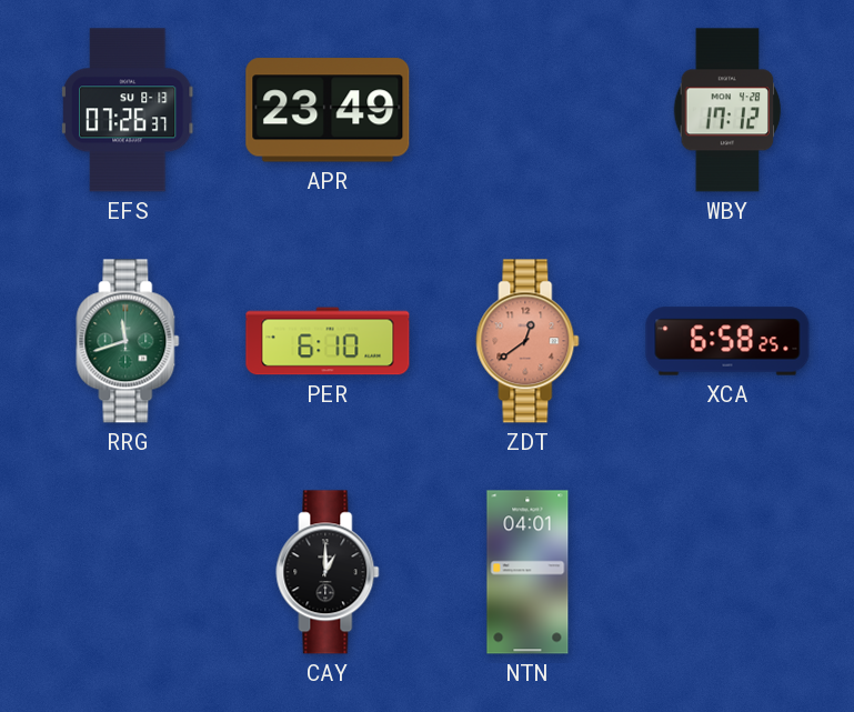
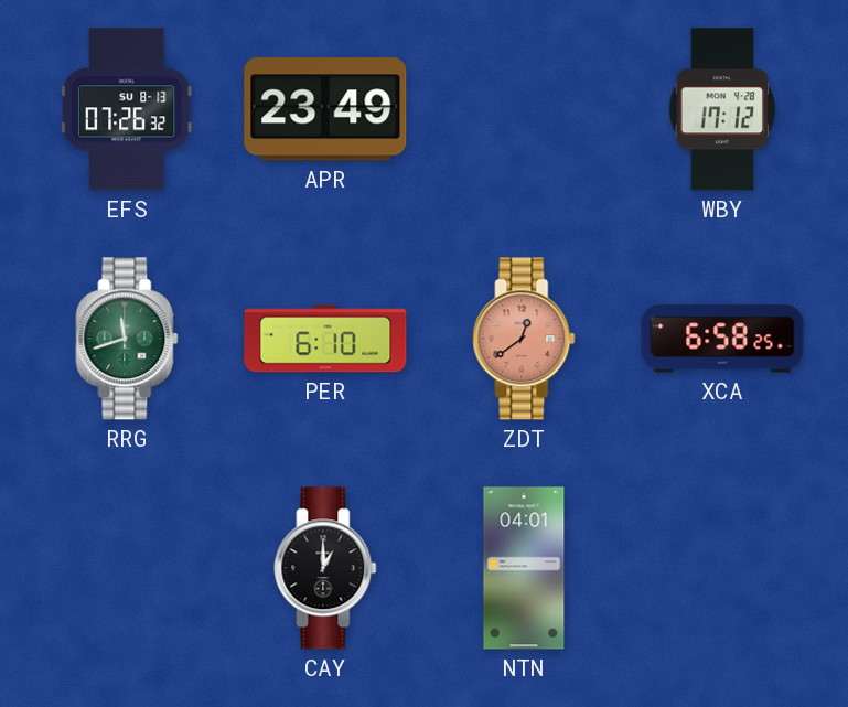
EFS: 07:26:37 -> 07:26:32 (128, 109)
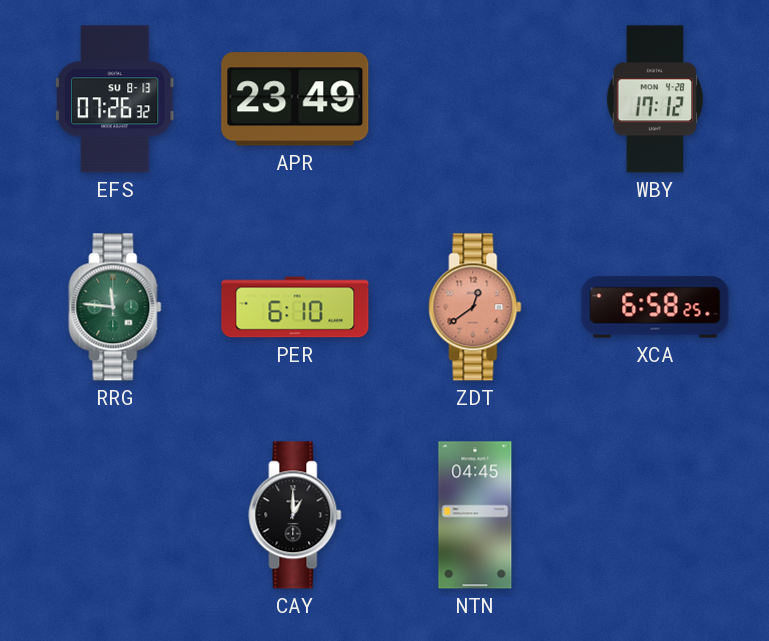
RRG: 11:42 -> 11:46 (115, 307)
NTN: 04:01 -> 04:45 (475, 515)
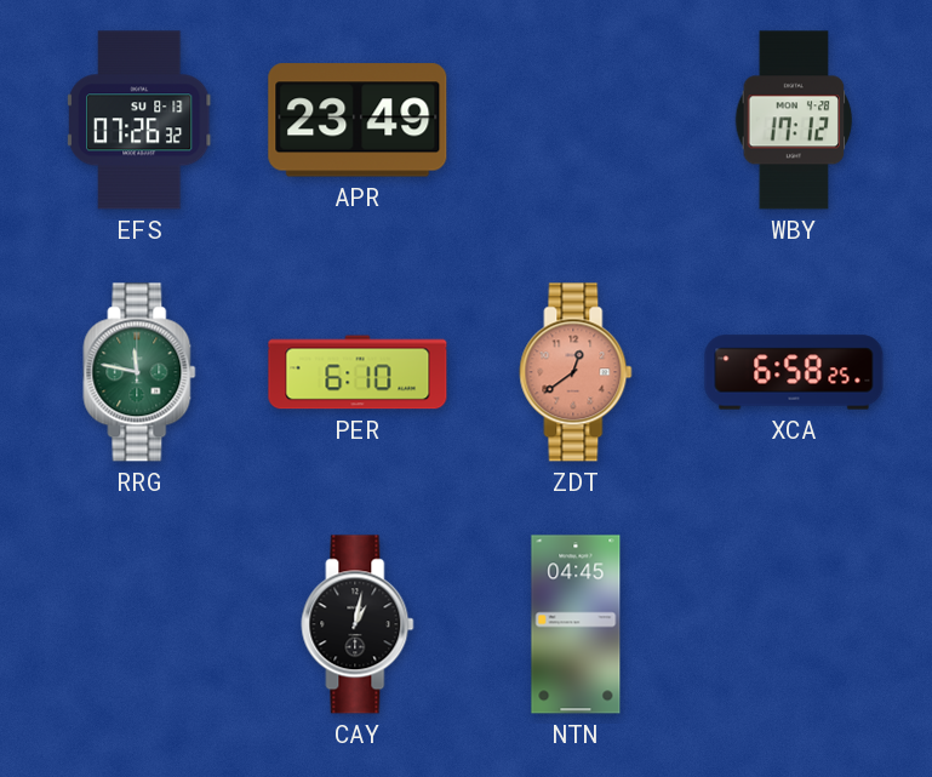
RRG: 11:46 -> 11:47 (139, 372)
CAY: 1:00 -> 1:02 (358, 624)
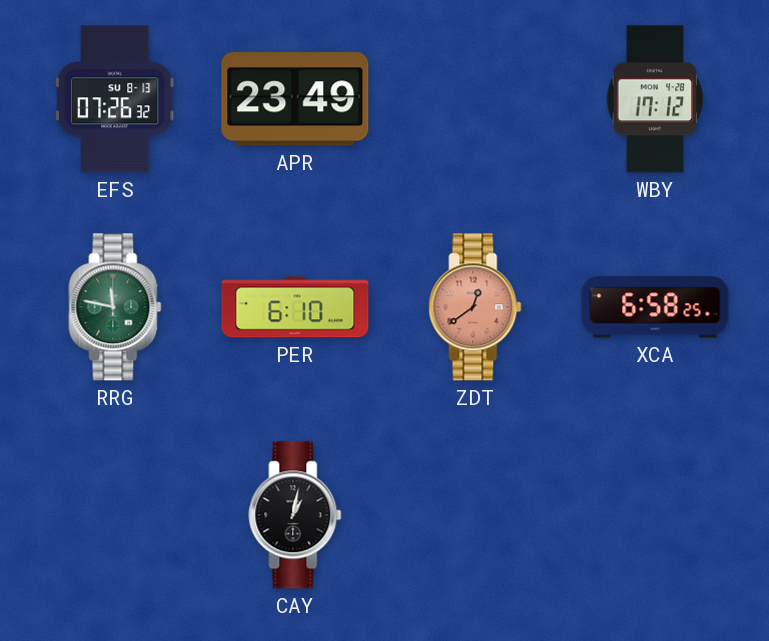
NTN: 04:45 -> none (576, 624)
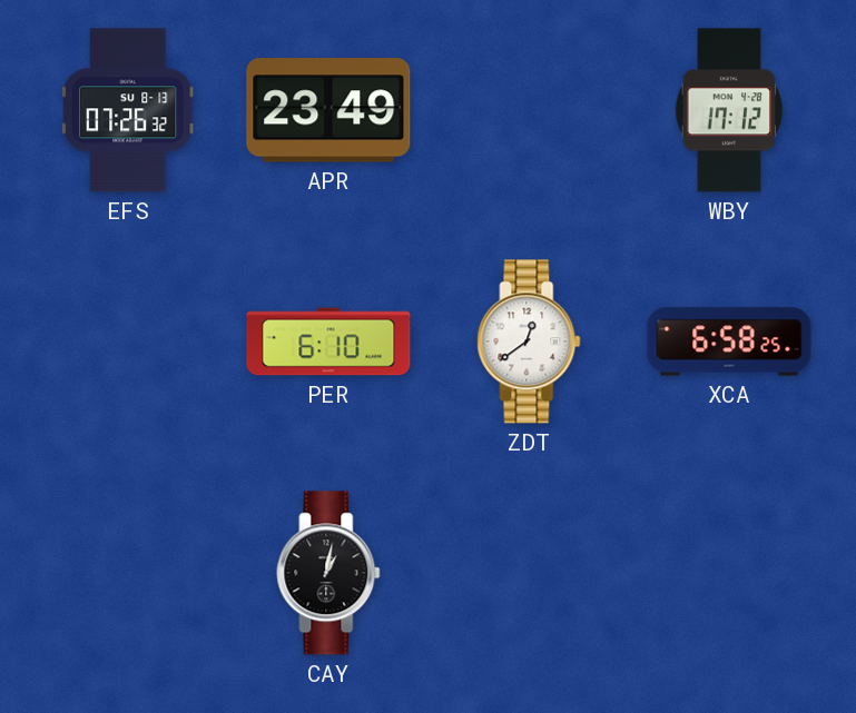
RRG: 11:47 -> none (115, 307)
ZDT dial: salmon -> white (529, 341)
